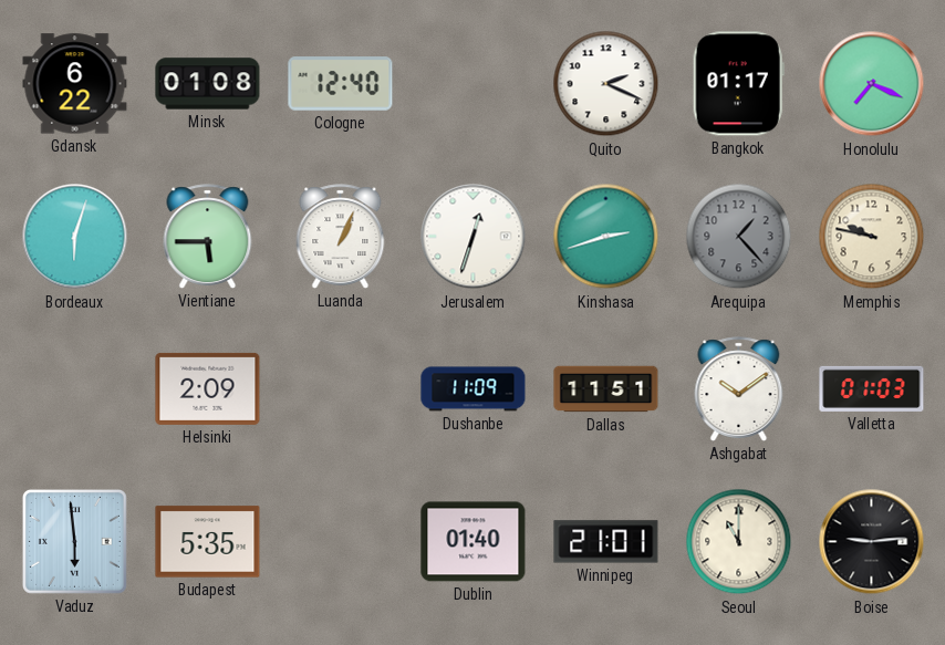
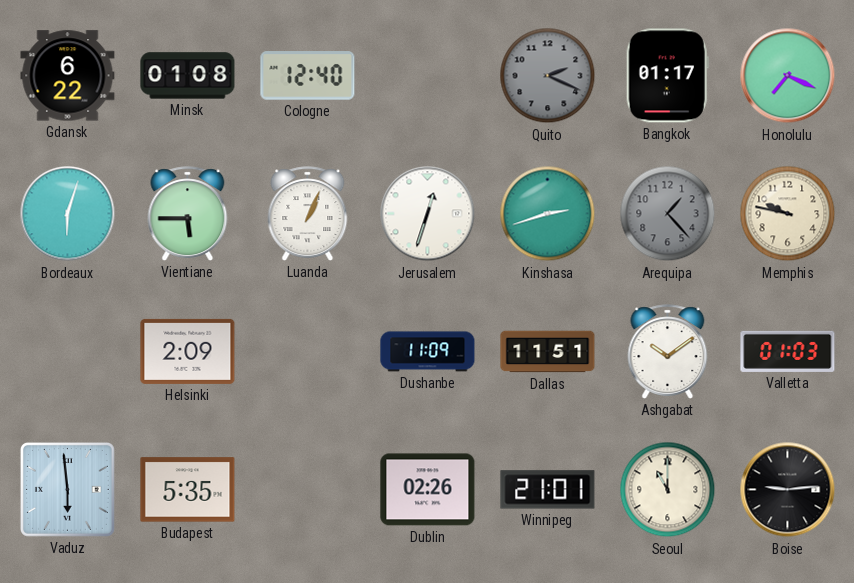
Quito dial: white -> grey (548, 76)
Dublin: 01:40 -> 02:26 (428, 490)
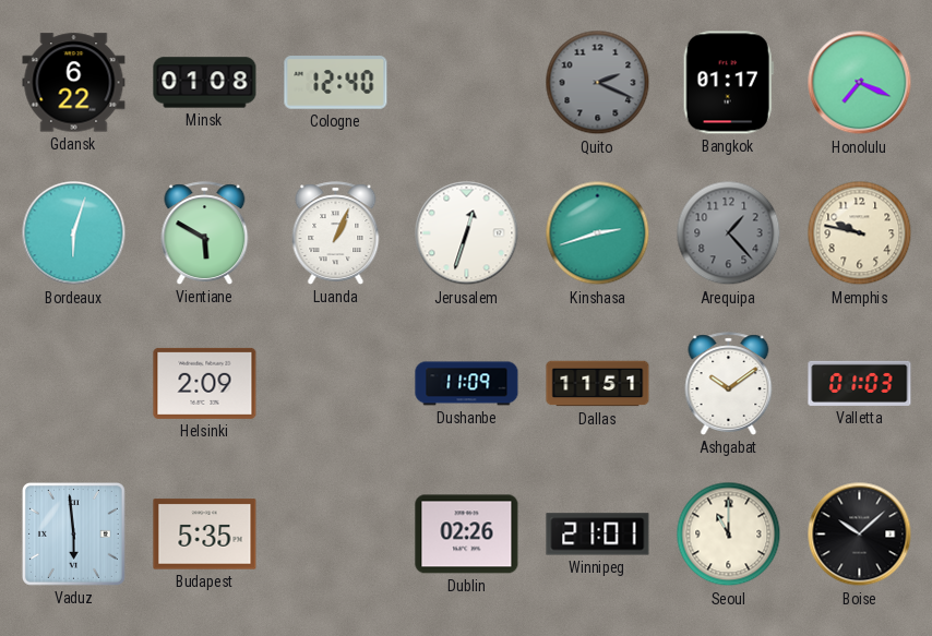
Vientiane: 5:45 -> 5:50 (205, 233)
Boise: 9:14 -> 10:08 (860, 535)
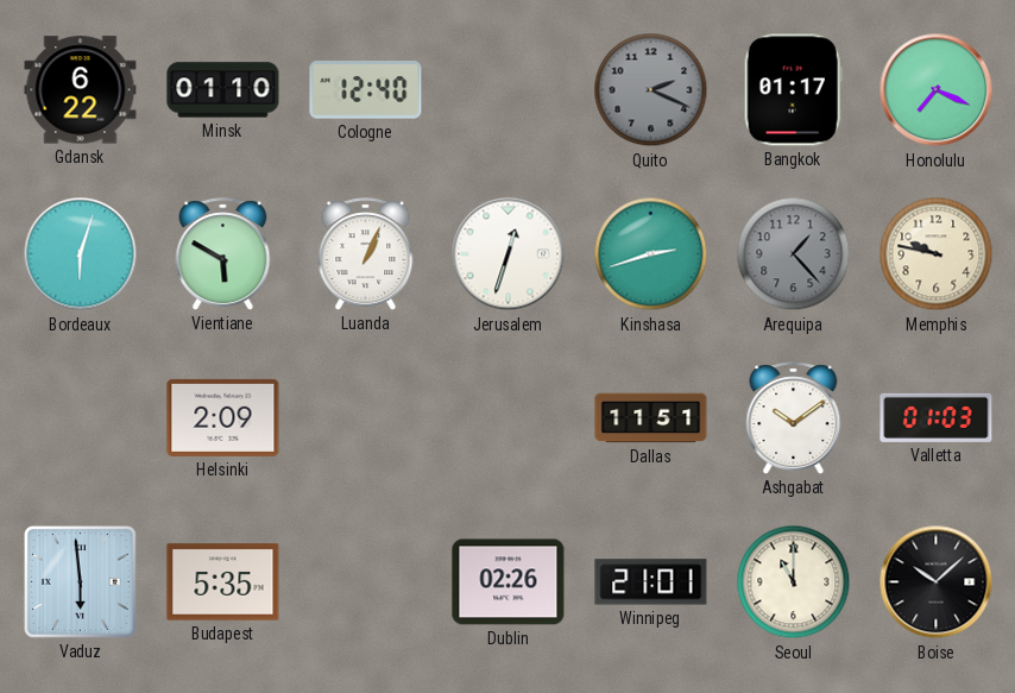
Minsk: 01:08 -> 01:10 (223, 90)
Dushanbe: 11:09 -> none (467, 384)
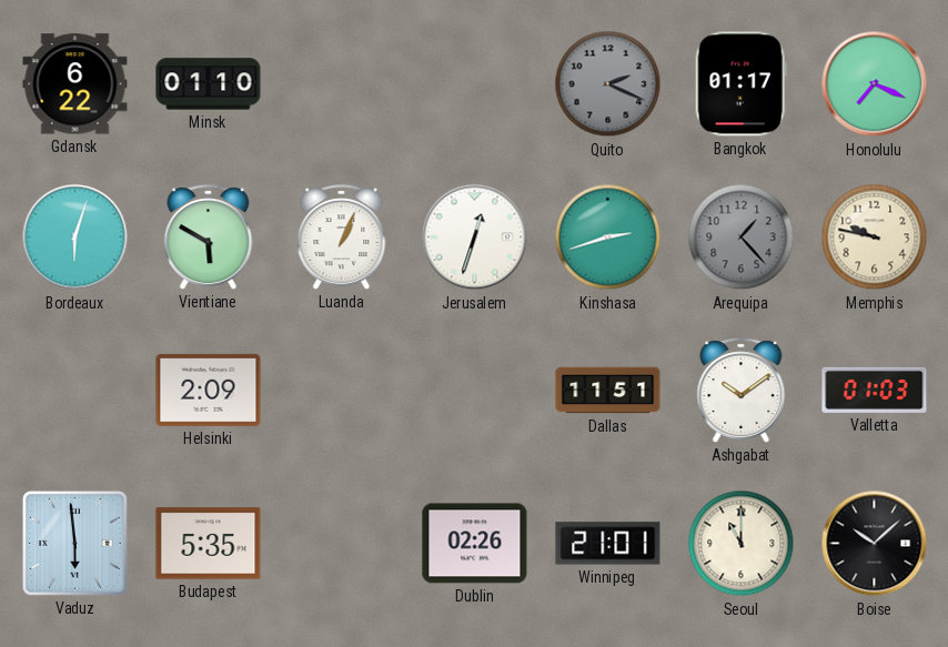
Cologne: 12:40 -> none (366, 90)
